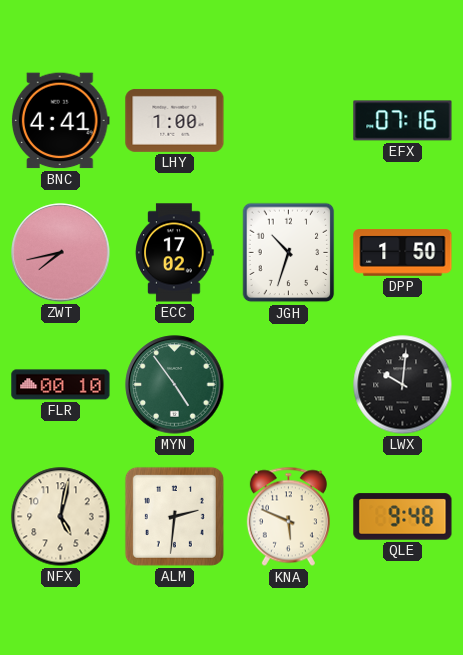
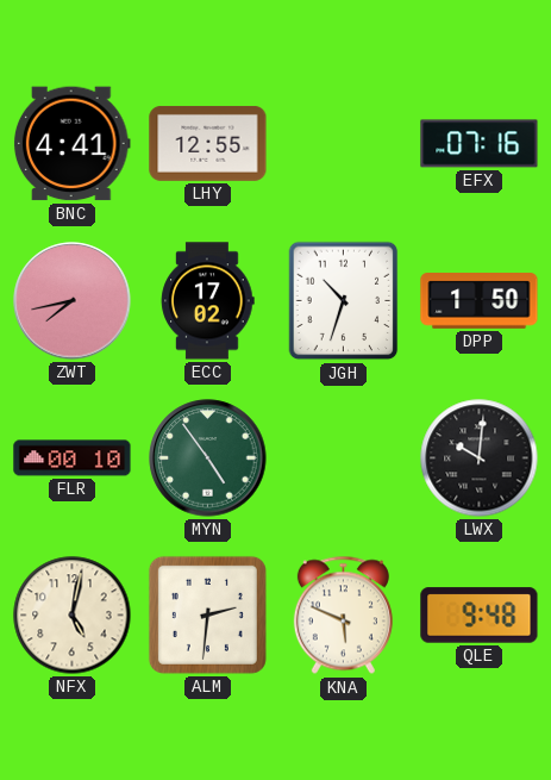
LHY: 1:00 -> 12:55 (208, 143)
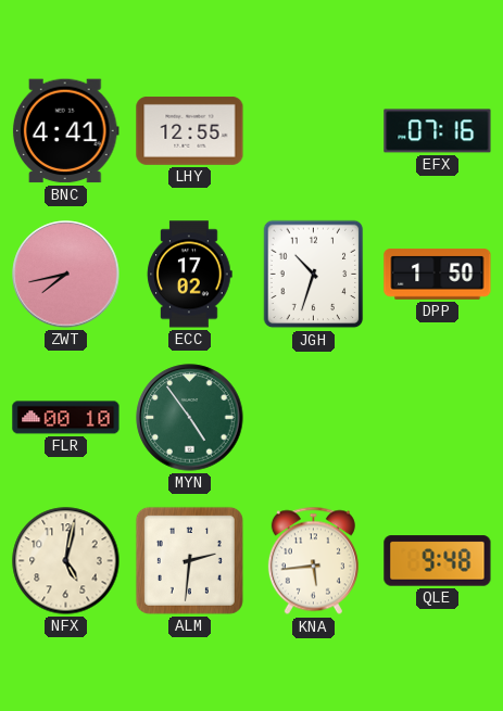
LWX: 10:01 -> none (480, 458)
KNA: 5:49 -> 5:44 (313, 561)
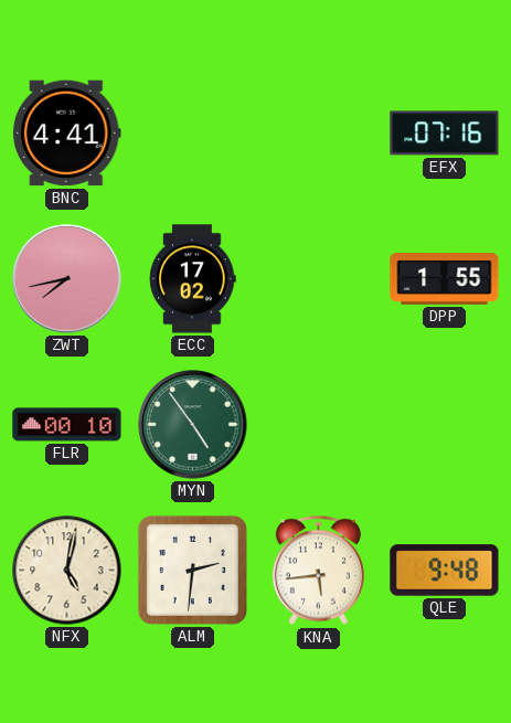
LHY: 12:55 -> none (190, 130)
JGH: 10:33 -> none (314, 275)
DPP: 1:50 -> 1:55 (445, 279)
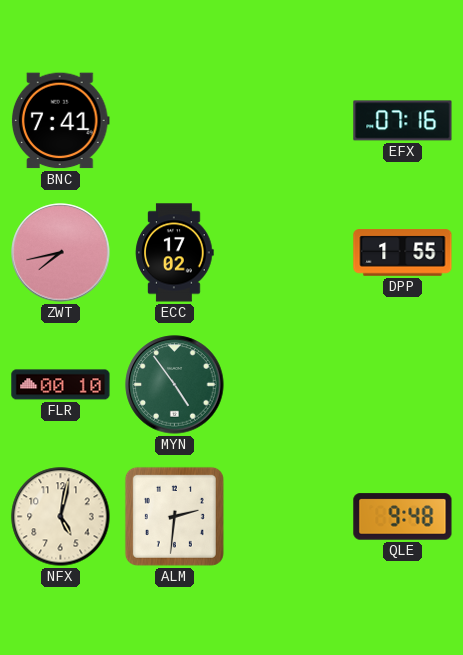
BNC: 4:41 -> 7:41 (60, 121)
KNA: 5:44 -> none (318, 571)
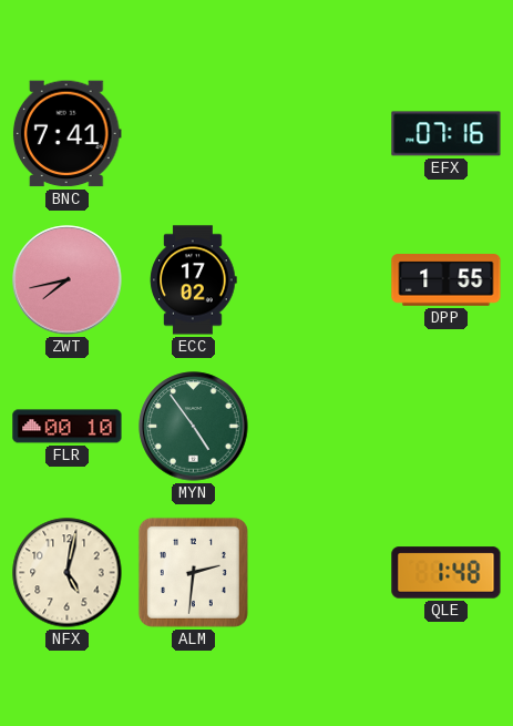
QLE: 9:48 -> 1:48 (447, 573)
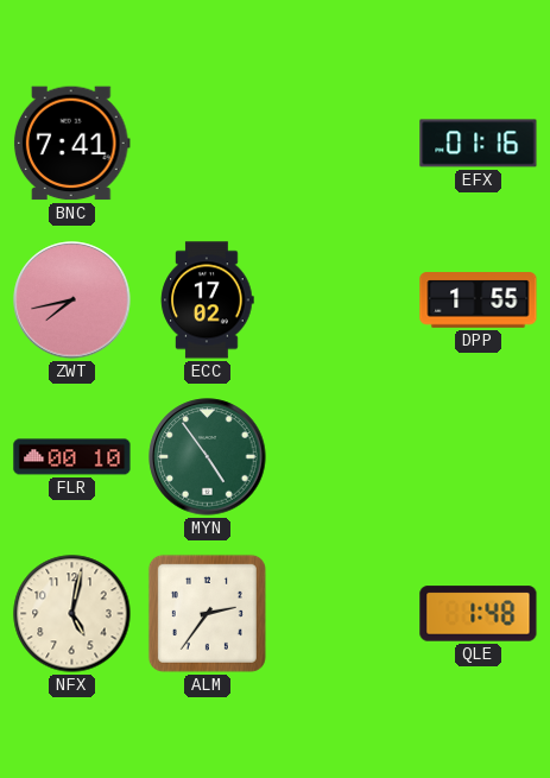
EFX: 07:16 -> 01:16 (479, 144)
ALM: 2:31 -> 2:36 (207, 613)
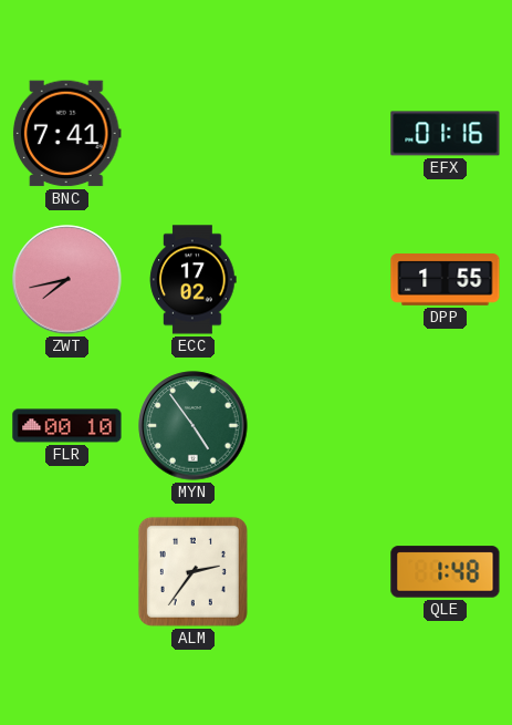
NFX: 5:02 -> none (72, 614)
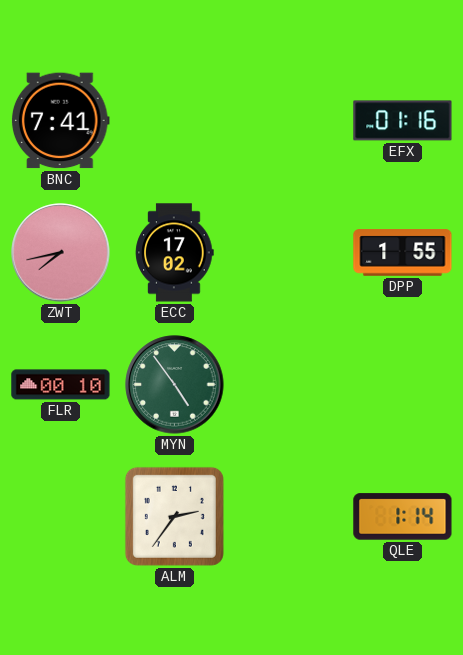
QLE: 1:48 -> 1:14 (403, 517)
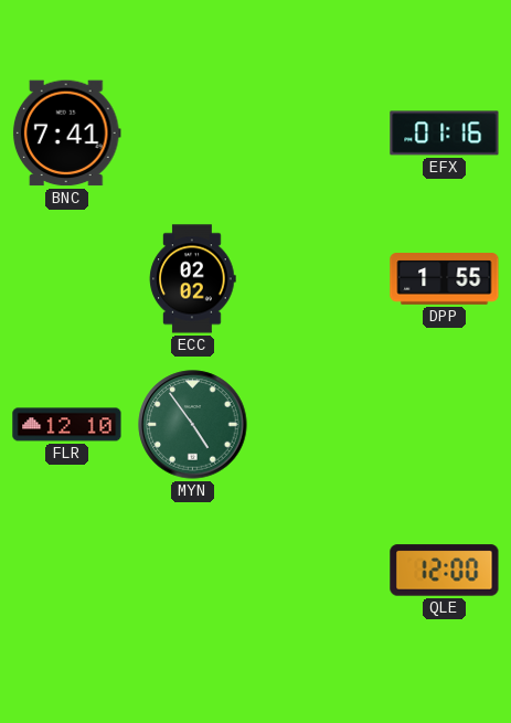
ZWT: 7:43 -> none (61, 253)
ECC: 17:02 -> 02:02 (193, 279)
FLR: 00:10 -> 12:10 (67, 425)
ALM: 2:36 -> none (174, 516)
QLE: 1:14 -> 12:00 (445, 571)
